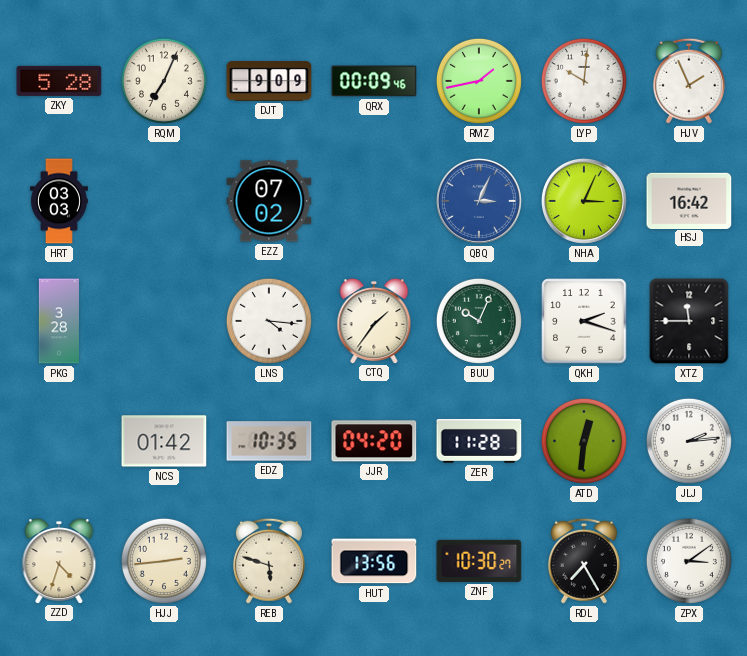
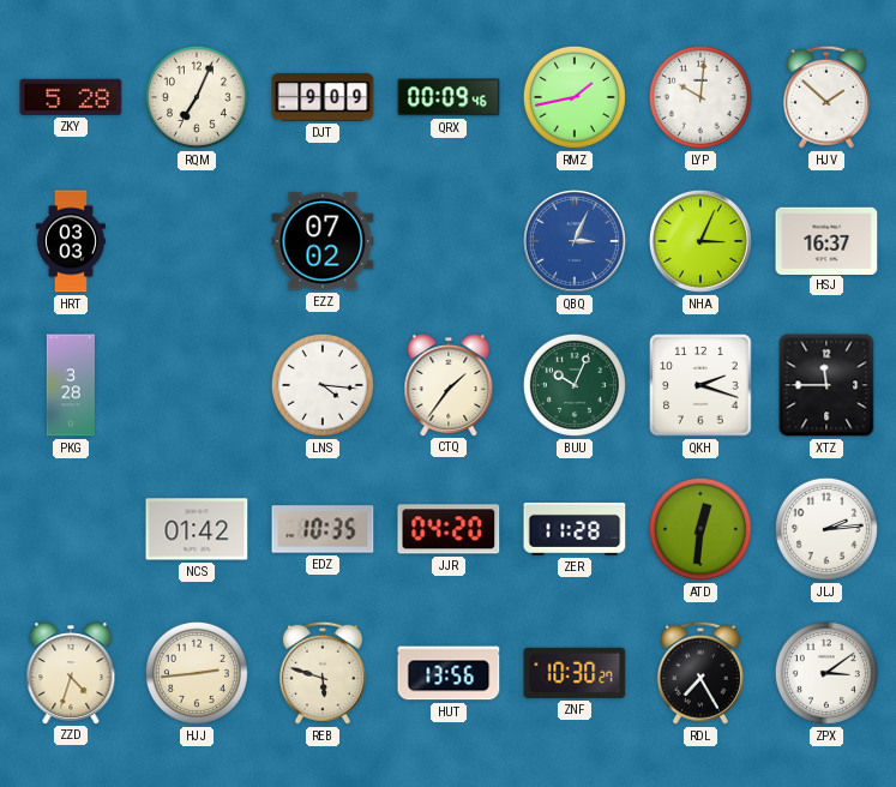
HJV: 1:56 -> 1:52 (826, 97)
HSJ: 16:42 -> 16:37 (826, 240)
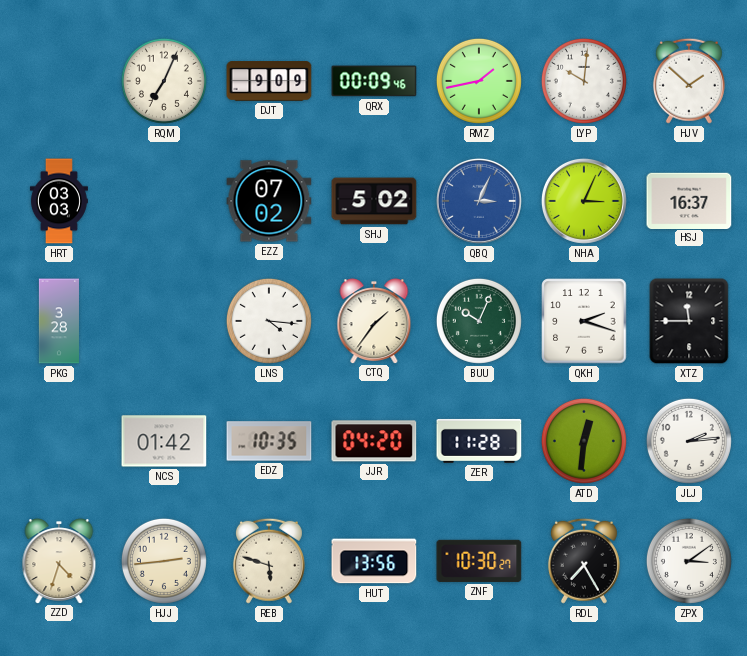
ZKY: 5:28 -> none (71, 97)
SHJ: none -> 5:02 (374, 201)
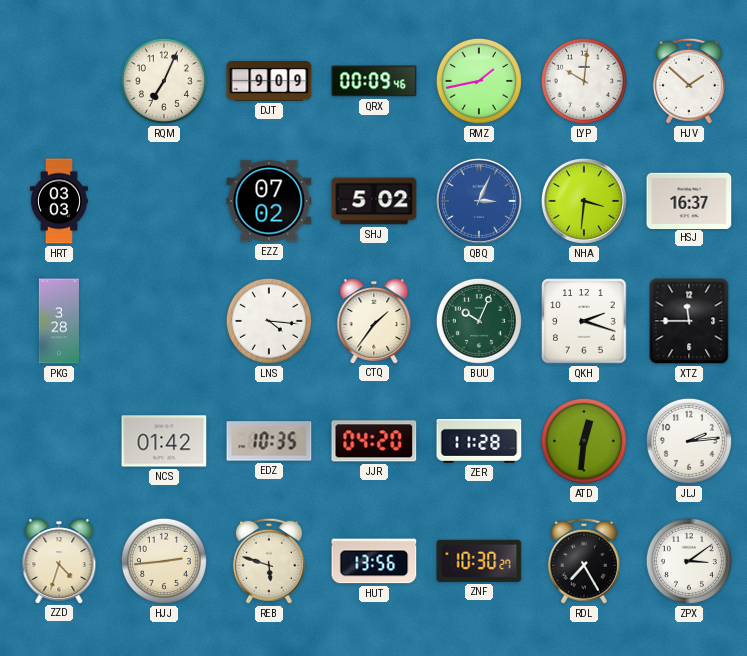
NHA: 3:04 -> 3:31 (584, 201)
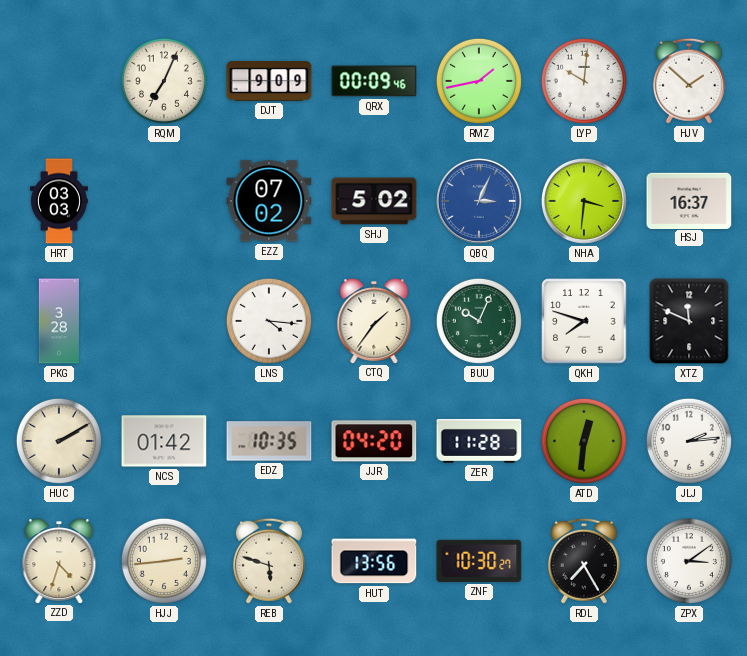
QKH: 2:18 -> 7:48 (584, 321)
XTZ: 11:45 -> 11:49 (689, 321)
HUC: none -> 2:10 (59, 441)
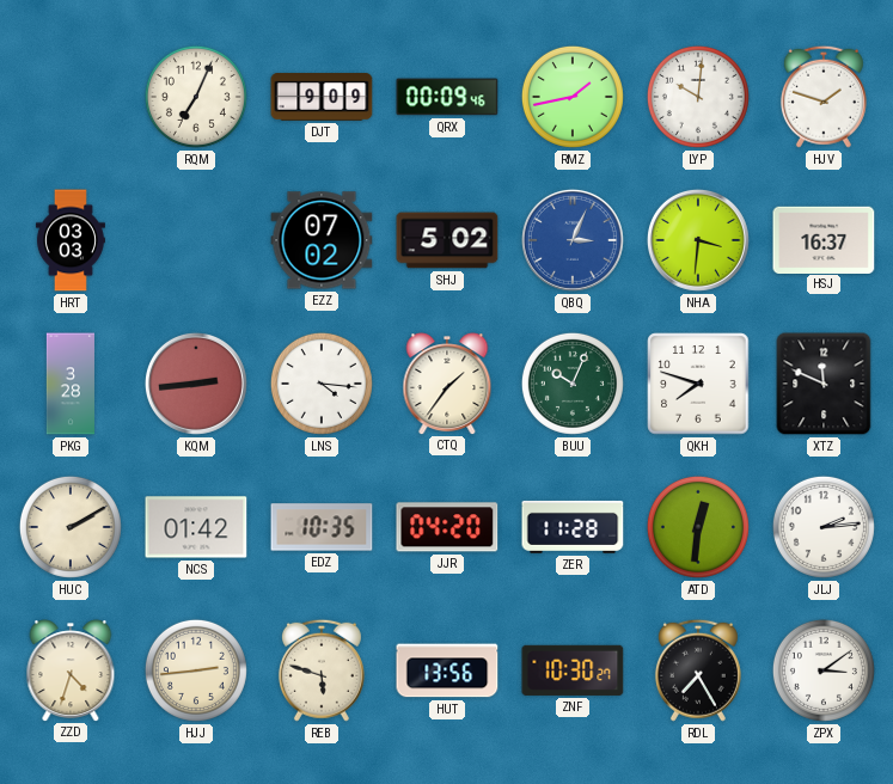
HJV: 1:52 -> 1:48 (824, 97)
KQM: none -> 2:44 (196, 384)
